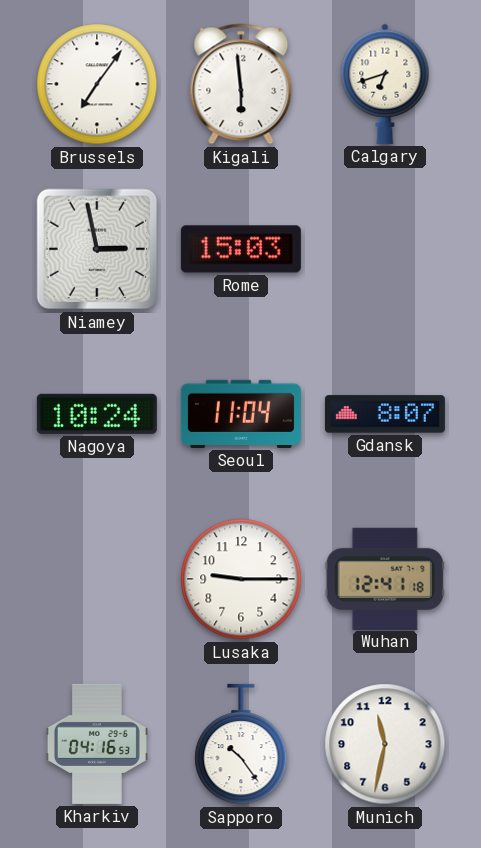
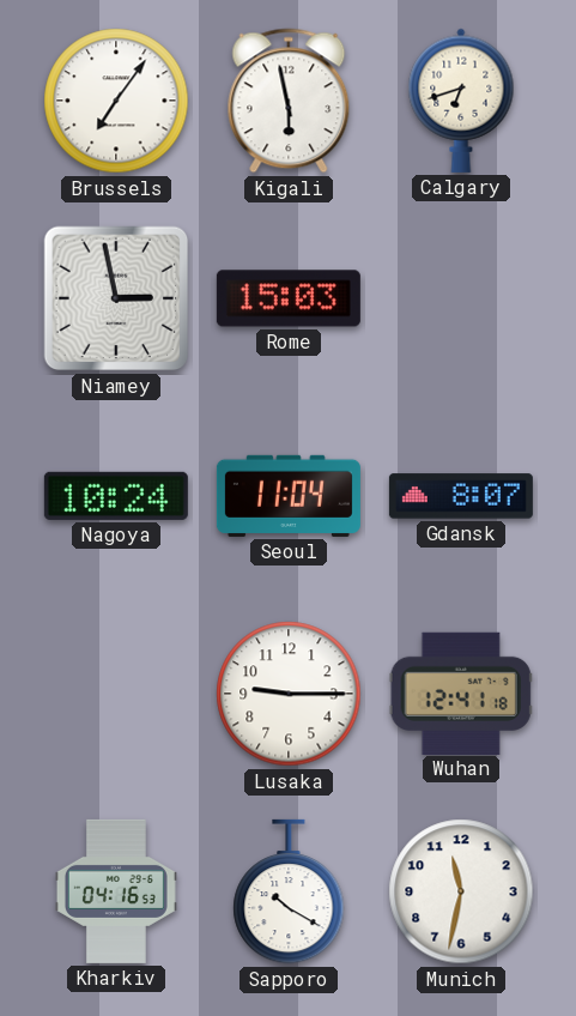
Kigali: 5:59 -> 5:58 (289, 101)
Sapporo: 10:24 -> 10:20 (289, 891)
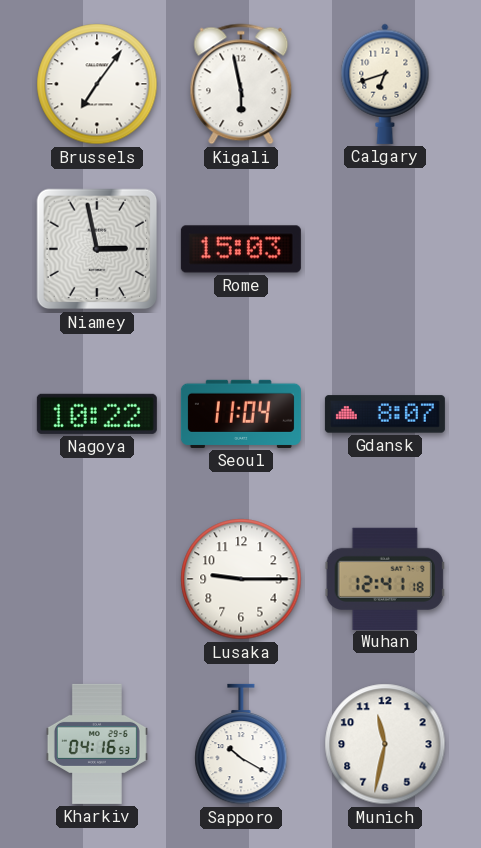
Nagoya: 10:24 -> 10:22 (97, 414)
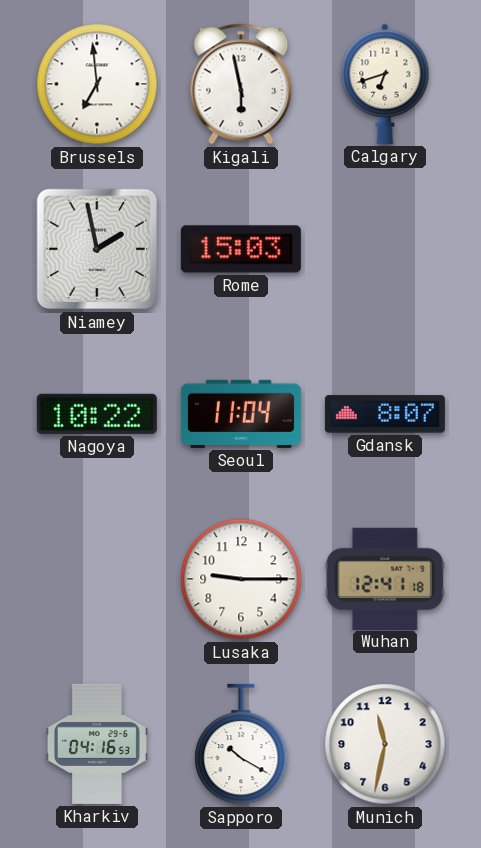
Brussels: 7:06 -> 6:59 (97, 84)
Niamey: 2:58 -> 1:58 (97, 249)
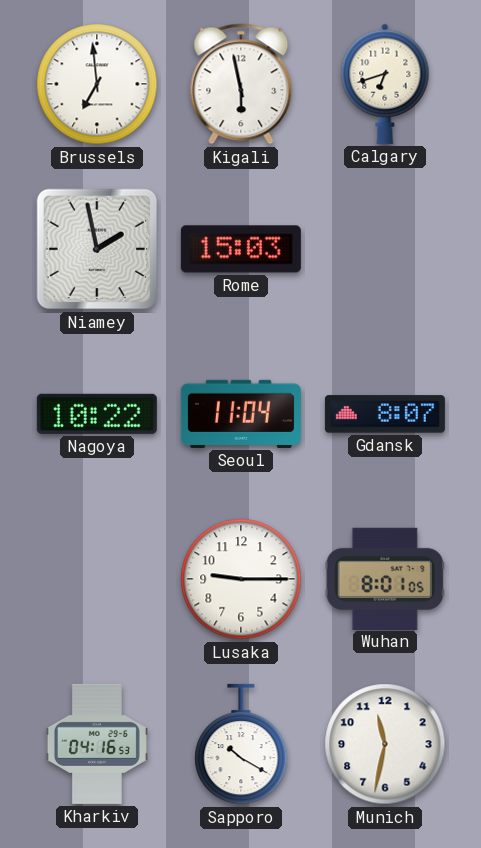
Wuhan: 12:41 -> 8:01 (385, 578)
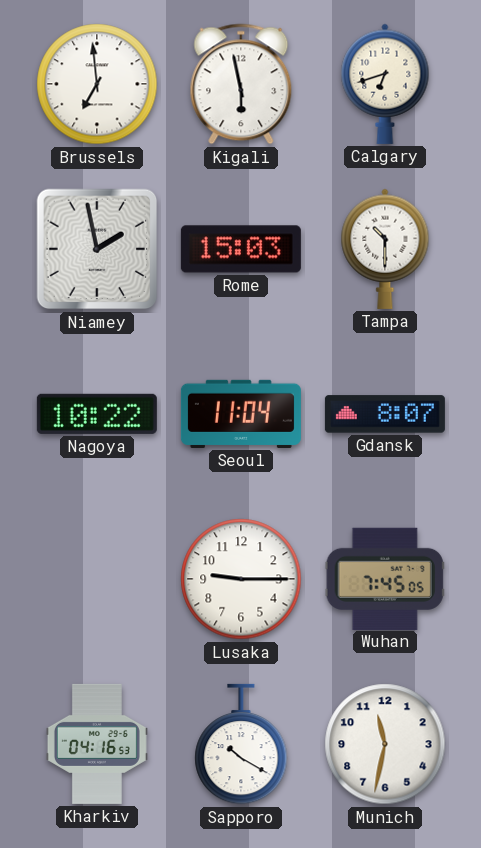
Tampa: none -> 10:30 (385, 249)
Wuhan: 8:01 -> 7:45 (385, 578)
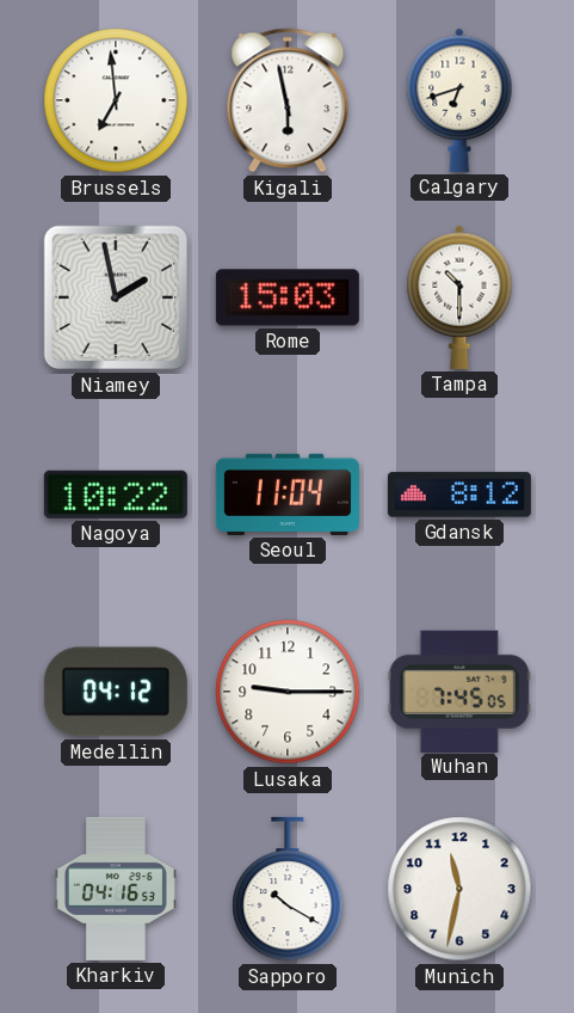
Gdansk: 8:07 -> 8:12 (459, 495)
Medellin: none -> 04:12 (116, 692)
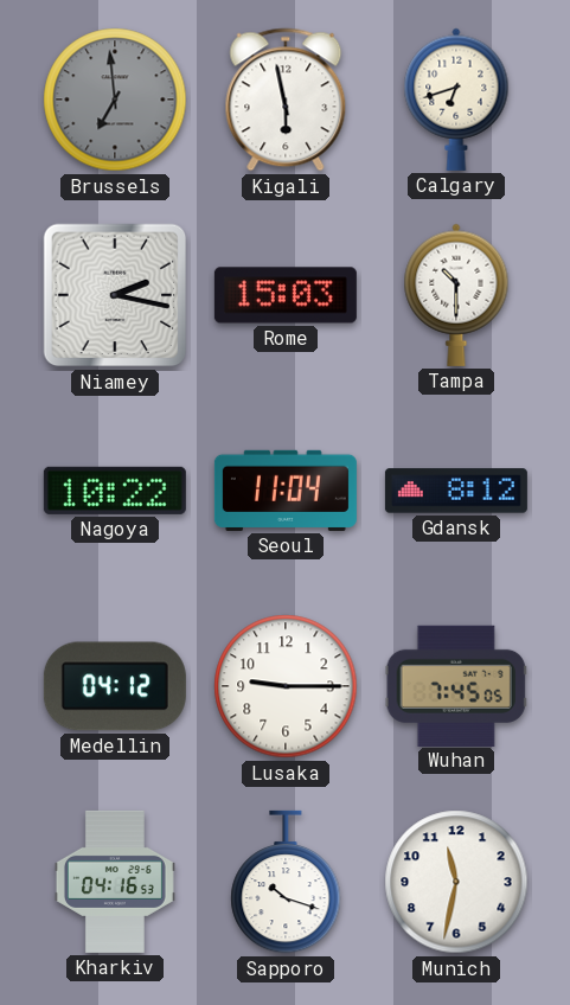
Brussels dial: white -> grey (115, 100)
Niamey: 1:58 -> 2:17 (115, 295)
Sapporo: 10:20 -> 10:18 (286, 882)
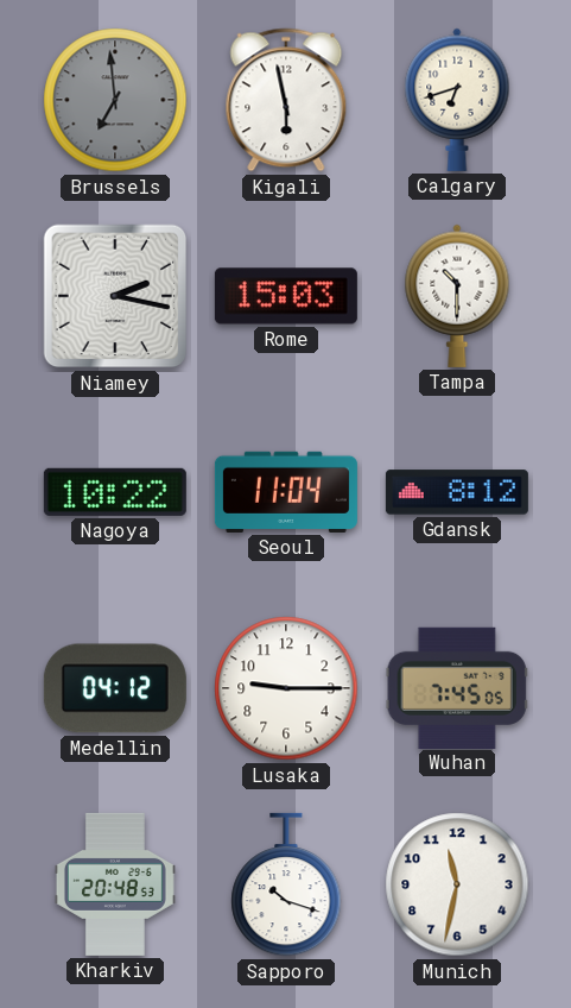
Kharkiv: 04:16 -> 20:48 (115, 884)
